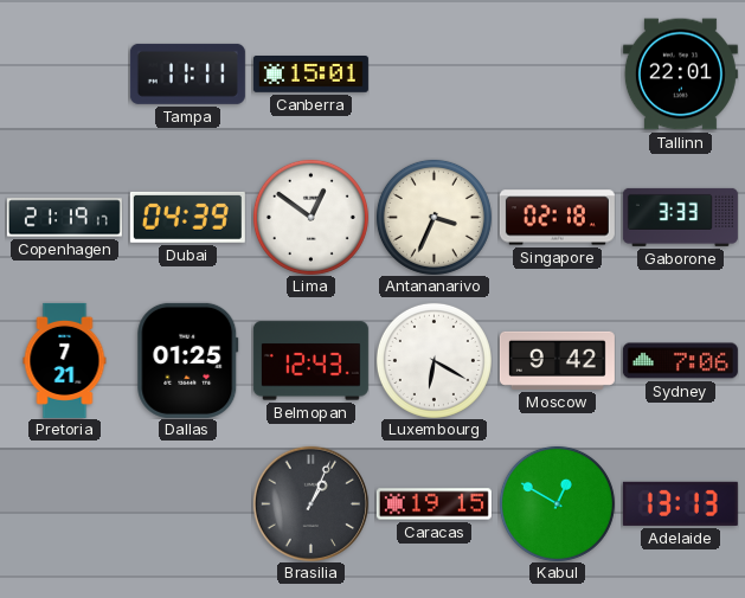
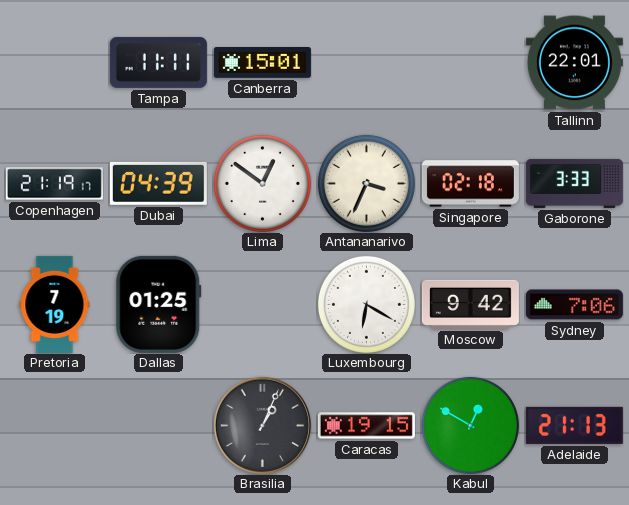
Pretoria: 7:21 -> 7:19 (55, 304)
Belmopan: 12:43 -> none (310, 361)
Adelaide: 13:13 -> 21:13 (574, 425)
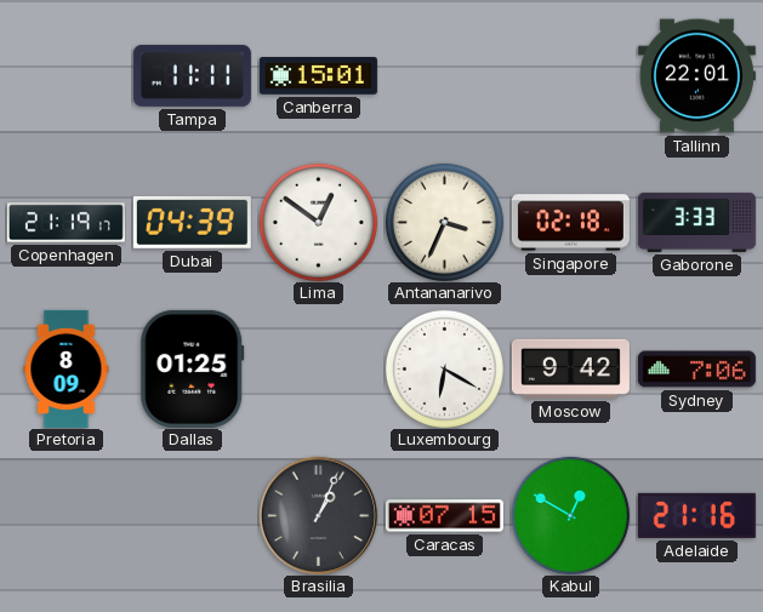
Pretoria: 7:19 -> 8:09 (67, 368)
Caracas: 19:15 -> 07:15 (444, 516)
Adelaide: 21:13 -> 21:16 (696, 515)
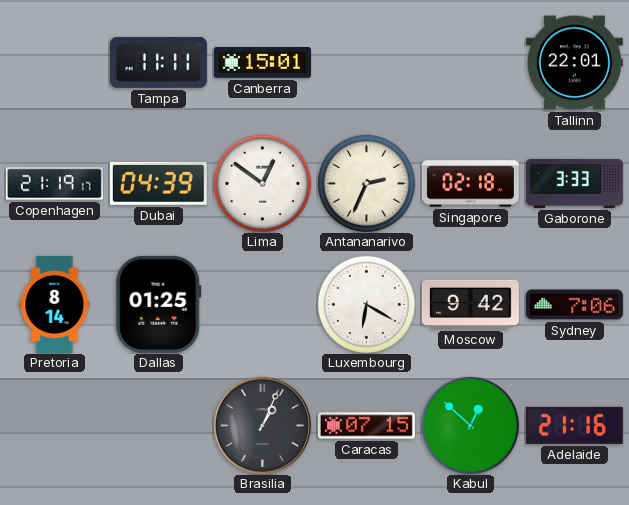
Antananarivo: 3:34 -> 2:34 (366, 183)
Pretoria: 8:09 -> 8:14 (55, 304)
Kabul: 12:50 -> 12:52 (470, 425)
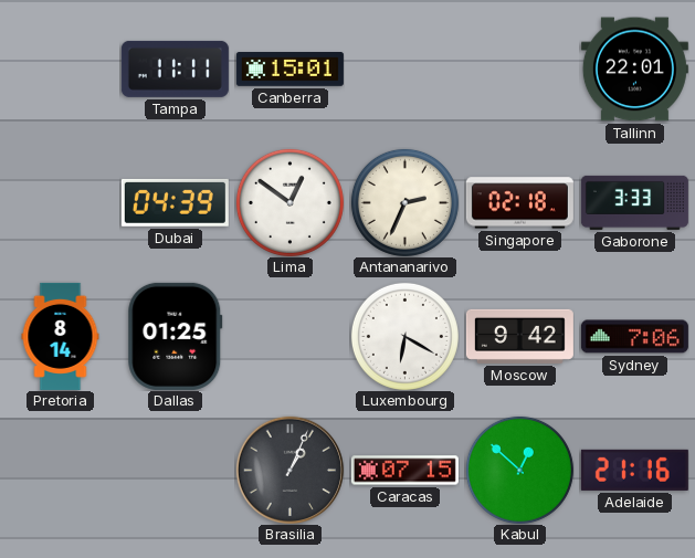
Copenhagen: 21:19 -> none (54, 184)
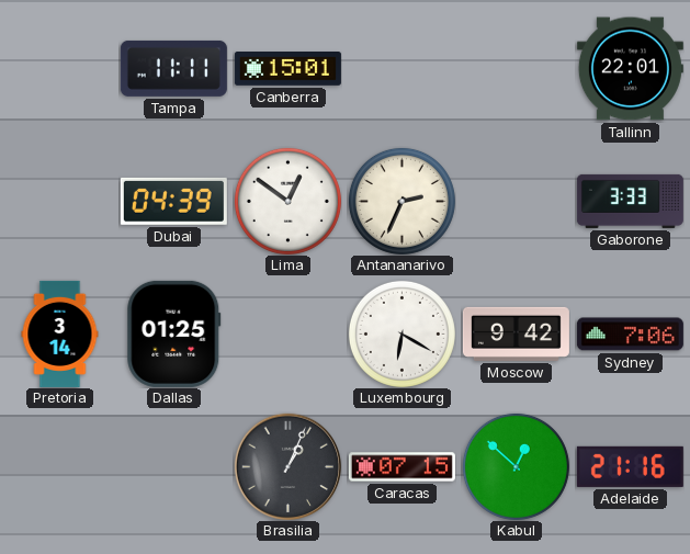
Singapore: 02:18 -> none (519, 203)
Pretoria: 8:14 -> 3:14 (60, 333)
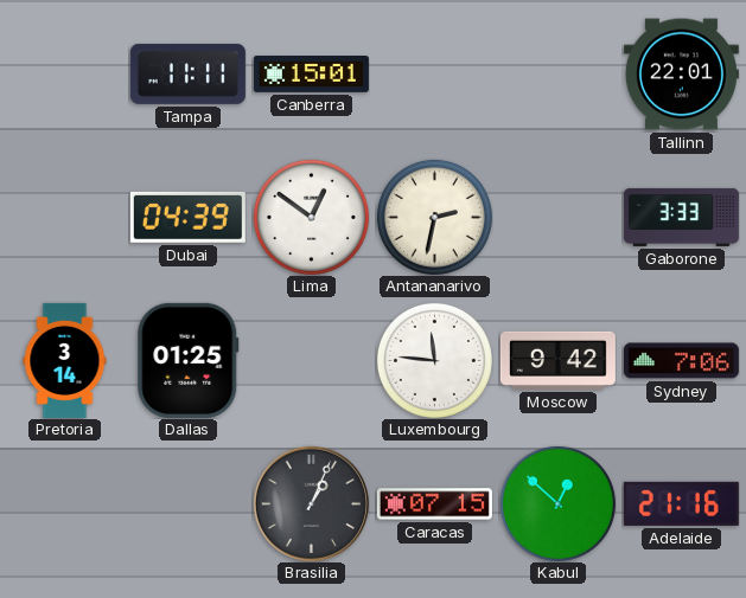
Antananarivo: 2:34 -> 2:32 (434, 217)
Luxembourg: 6:20 -> 11:46 (434, 360)
